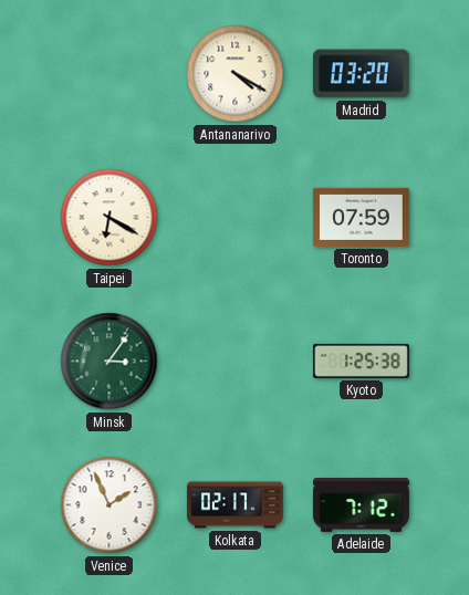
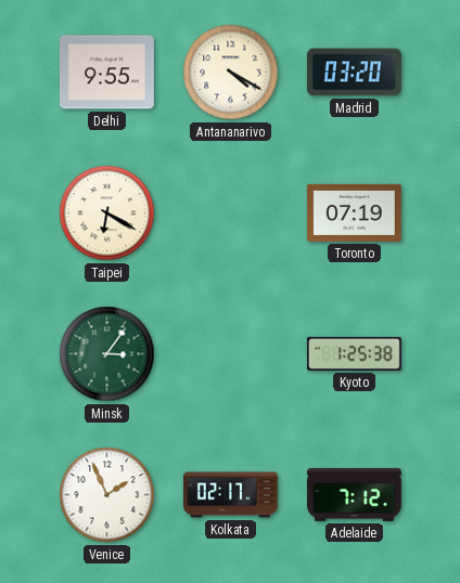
Delhi: none -> 9:55 (106, 73)
Toronto: 07:59 -> 07:19 (354, 212)
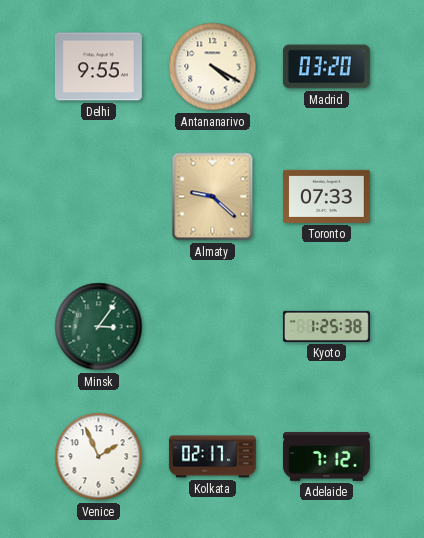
Taipei: 6:20 -> none (107, 213)
Almaty: none -> 9:22 (213, 197)
Toronto: 07:19 -> 07:33 (326, 196)
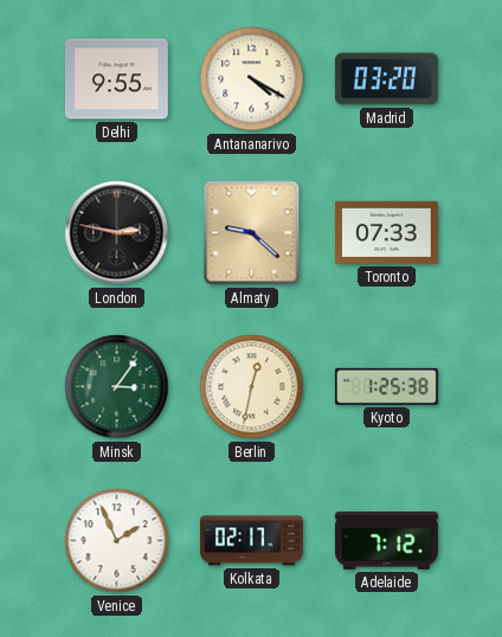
London: none -> 2:47 (117, 233)
Berlin: none -> 12:32 (252, 387)
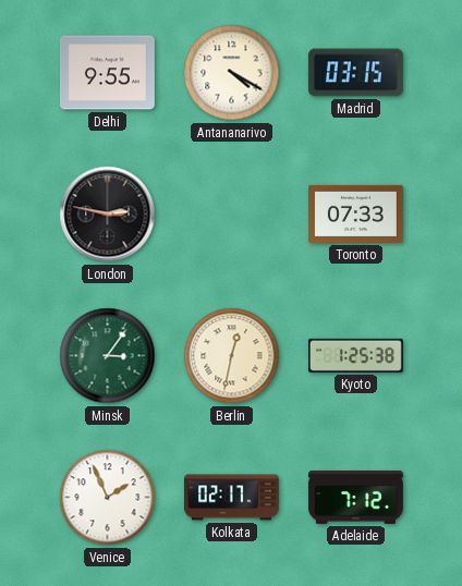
Madrid: 03:20 -> 03:15 (355, 73)
Almaty: 9:22 -> none (252, 233)
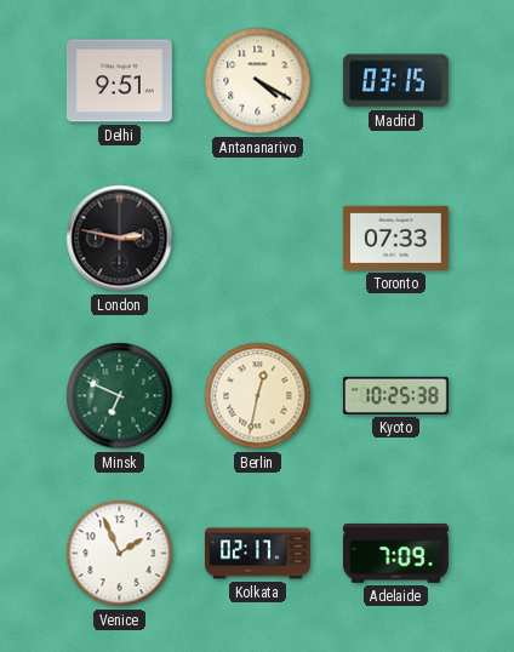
Delhi: 9:55 -> 9:51 (119, 81)
Minsk: 3:06 -> 6:49 (120, 396)
Kyoto: 1:25 -> 10:25 (395, 395)
Adelaide: 7:12 -> 7:09 (395, 554)
